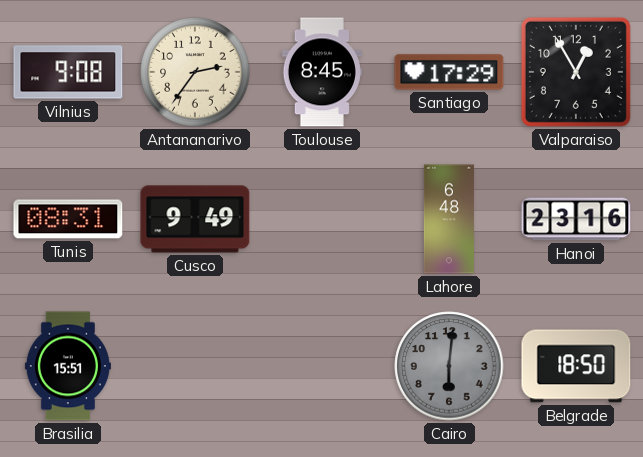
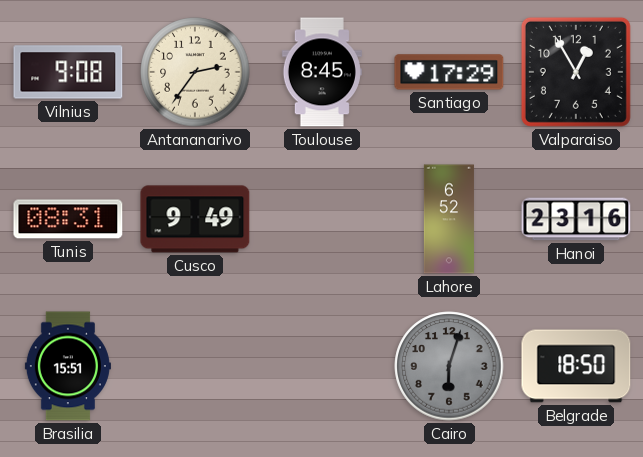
Lahore: 6:48 -> 6:52 (449, 219)
Cairo: 6:01 -> 6:03 (449, 366)
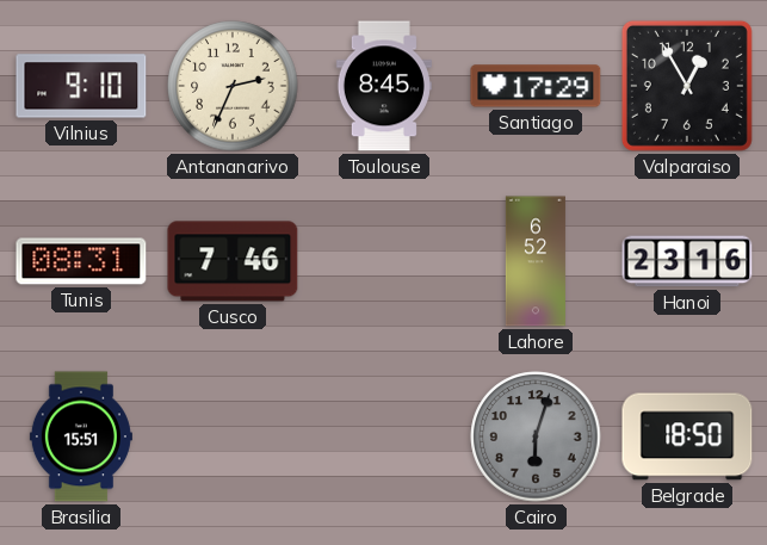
Vilnius: 9:08 -> 9:10 (81, 86)
Antananarivo: 2:36 -> 2:34 (233, 86)
Cusco: 9:49 -> 7:46 (233, 261)
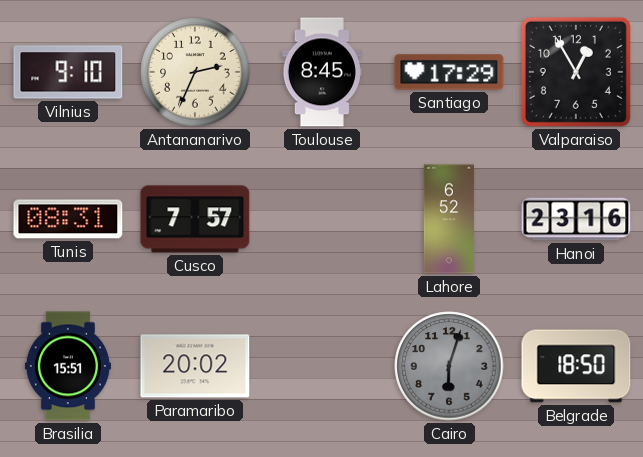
Cusco: 7:46 -> 7:57 (195, 219)
Paramaribo: none -> 20:02 (195, 366)
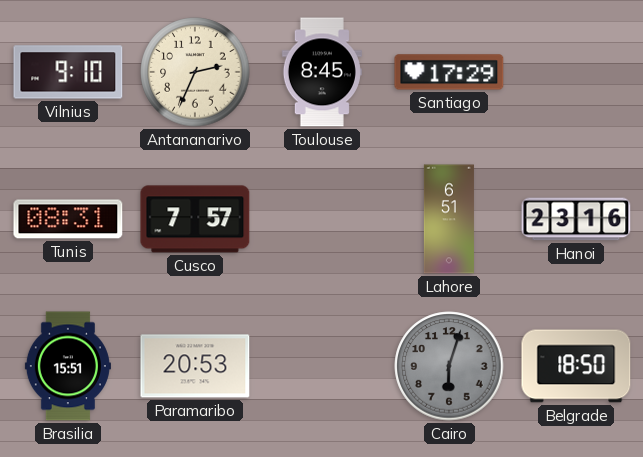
Valparaiso: 12:55 -> none (576, 72)
Lahore: 6:52 -> 6:51 (449, 219)
Paramaribo: 20:02 -> 20:53 (195, 366)
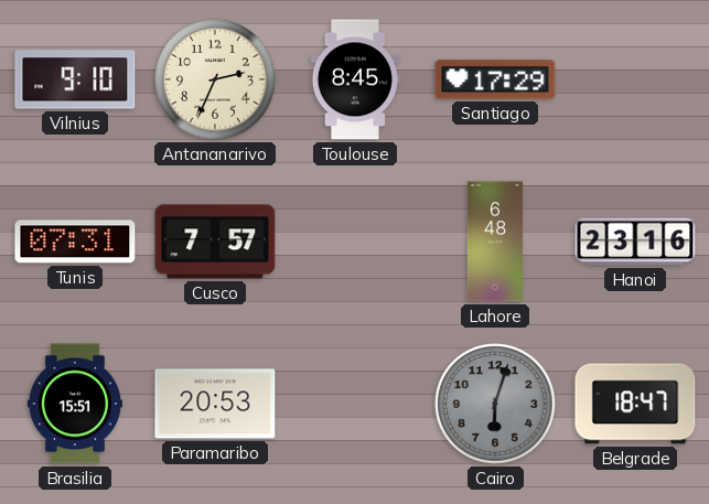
Tunis: 08:31 -> 07:31 (75, 242)
Lahore: 6:51 -> 6:48 (495, 242)
Belgrade: 18:50 -> 18:47 (635, 404)
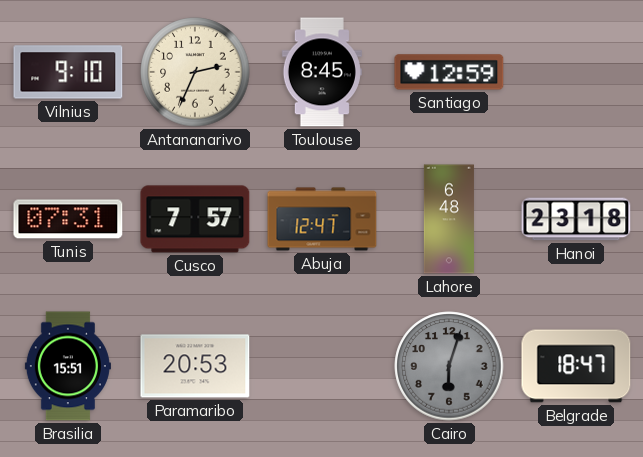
Santiago: 17:29 -> 12:59 (449, 72)
Abuja: none -> 12:47 (322, 219)
Hanoi: 23:16 -> 23:18 (576, 219)
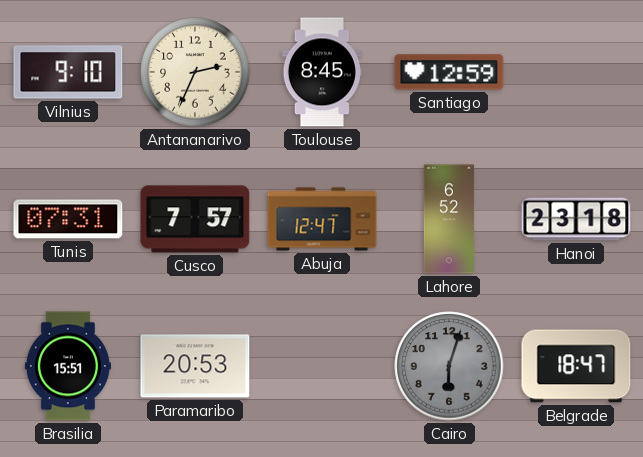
Lahore: 6:48 -> 6:52 (449, 219)
